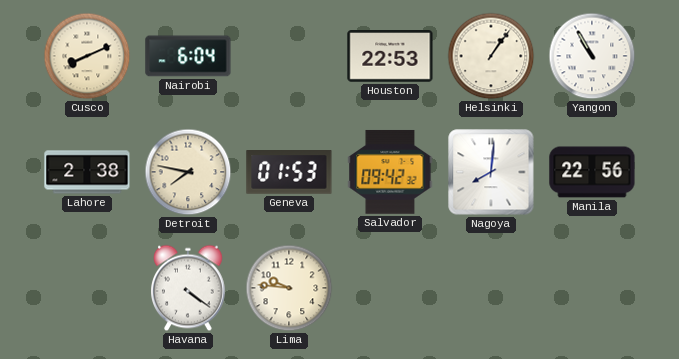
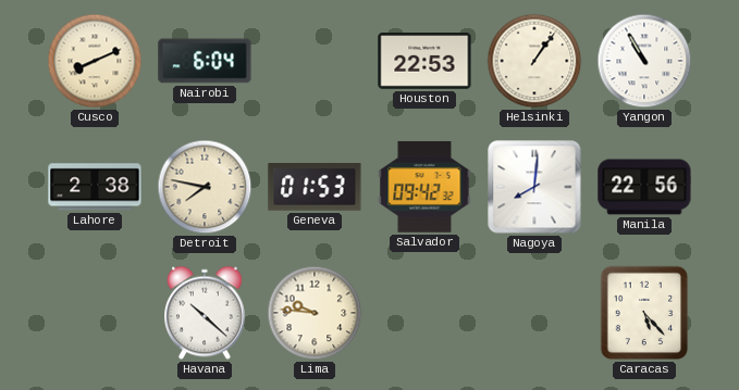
Havana: 4:21 -> 10:22 (206, 313)
Caracas: none -> 5:23 (644, 313)
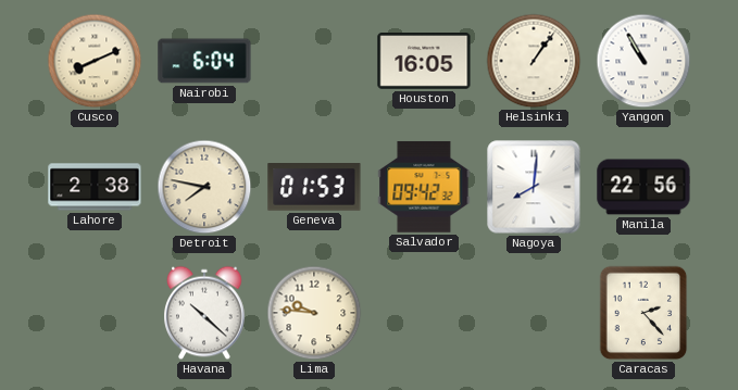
Houston: 22:53 -> 16:05 (424, 62)
Caracas: 5:23 -> 2:23 (643, 313)
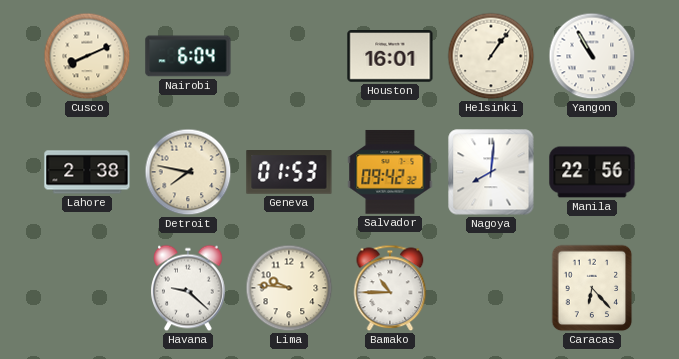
Houston: 16:05 -> 16:01 (390, 57)
Havana: 10:22 -> 9:22 (189, 288)
Bamako: none -> 10:45 (390, 288)
Caracas: 2:23 -> 6:23 (592, 288)
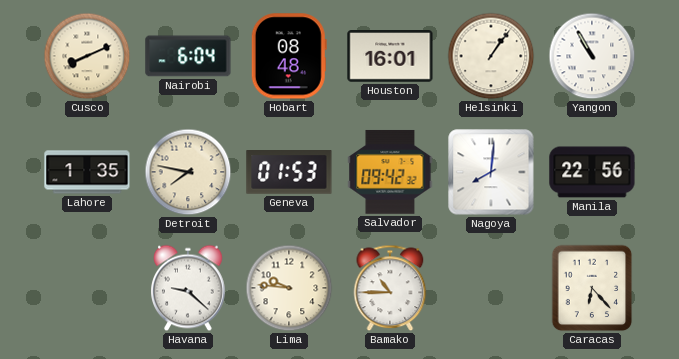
Hobart: none -> 08:48 (289, 56)
Lahore: 2:38 -> 1:35 (87, 172)
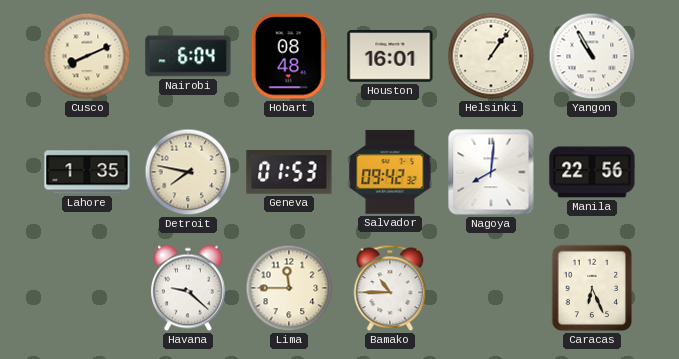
Lima: 9:46 -> 11:45 (289, 288)
Caracas: 6:23 -> 6:26 (592, 288)
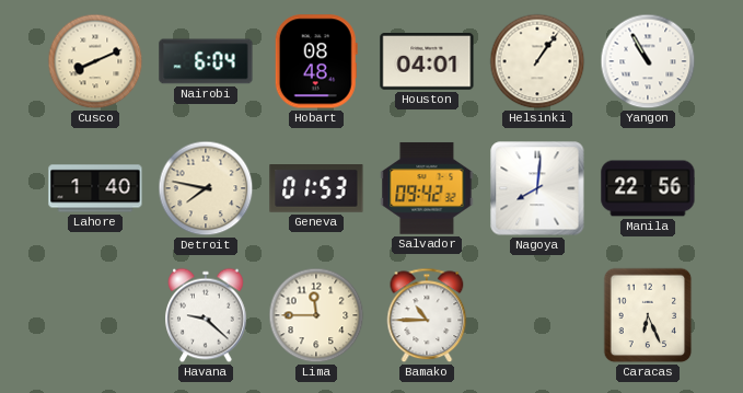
Houston: 16:01 -> 04:01 (427, 62)
Lahore: 1:35 -> 1:40 (95, 188)
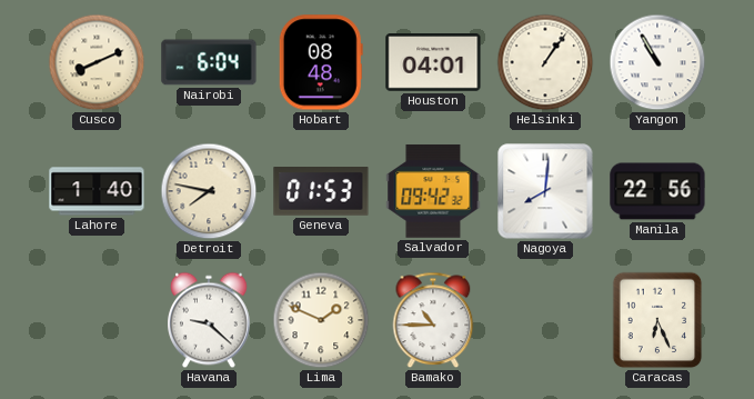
Lima: 11:45 -> 1:49 (321, 320)
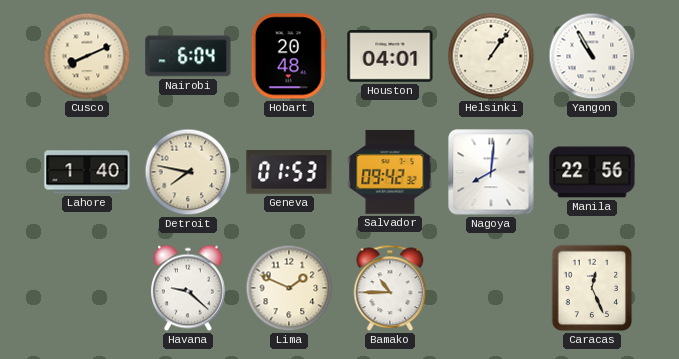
Hobart: 08:48 -> 20:48 (289, 56)
Caracas: 6:26 -> 12:26 (592, 288)
